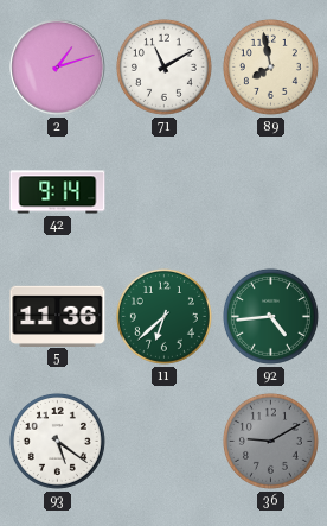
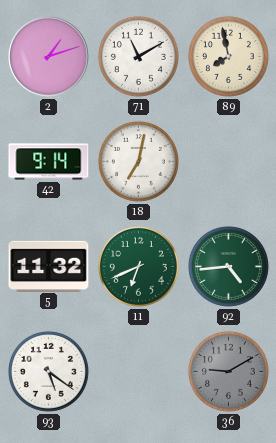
18: none -> 7:02 (138, 161)
5: 11:36 -> 11:32 (49, 266)
11: 6:38 -> 6:41 (138, 266)
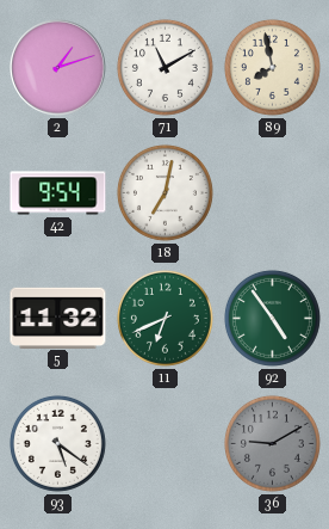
42: 9:14 -> 9:54 (58, 193)
92: 4:44 -> 4:54 (272, 318)
